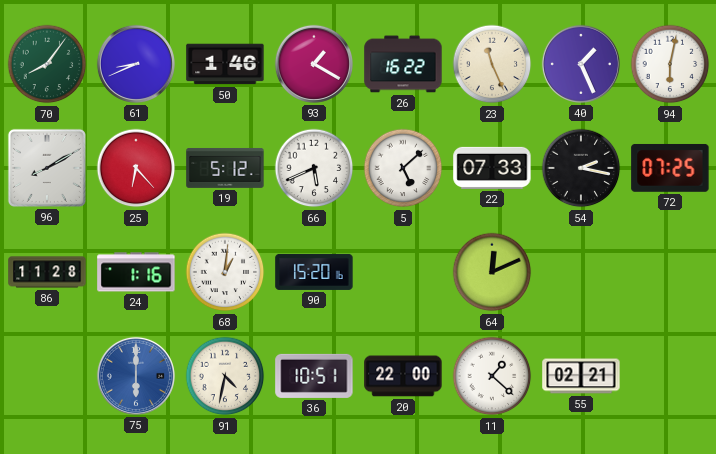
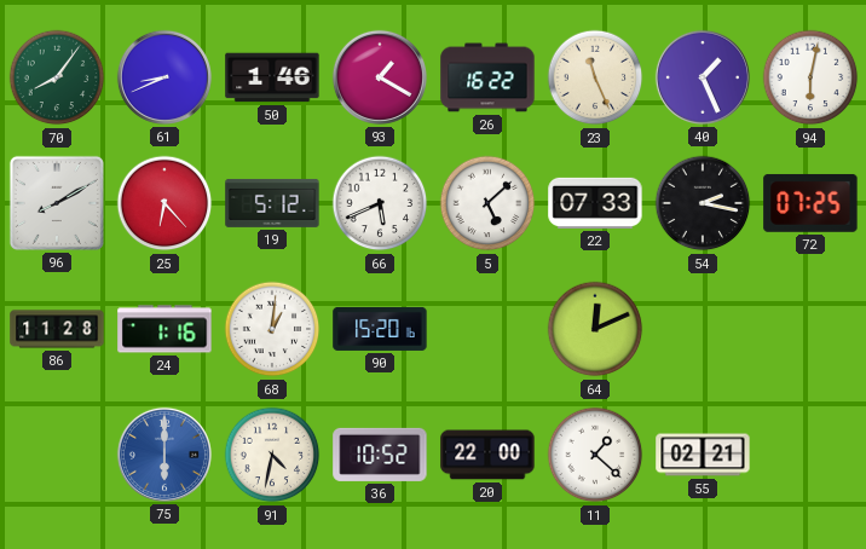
36: 10:51 -> 10:52 (380, 455)
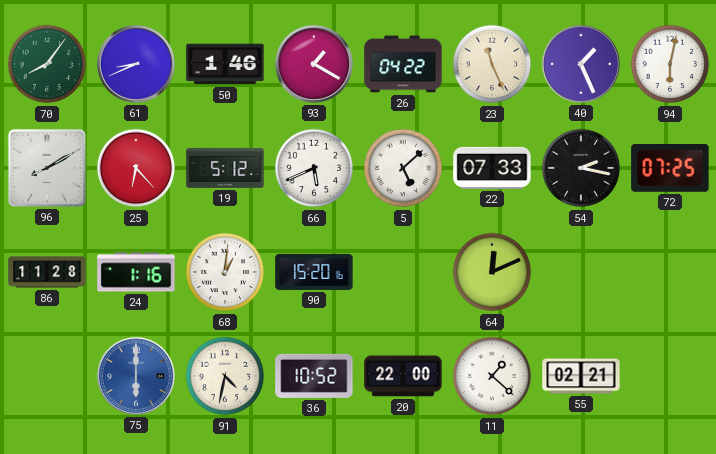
26: 16:22 -> 04:22 (403, 64)
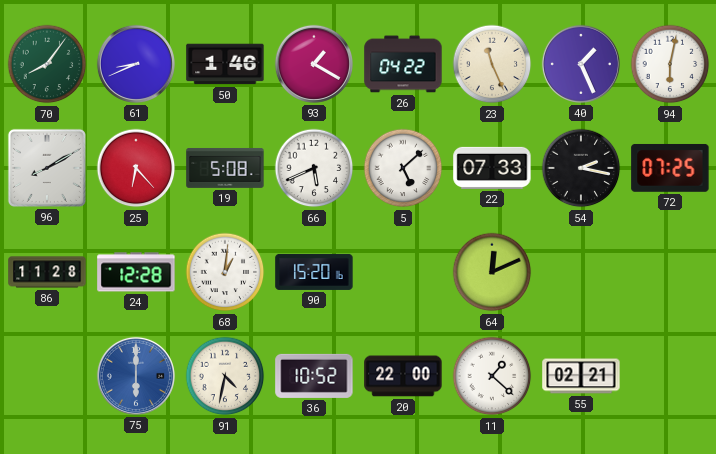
19: 5:12 -> 5:08 (225, 168)
24: 1:16 -> 12:28 (136, 272)
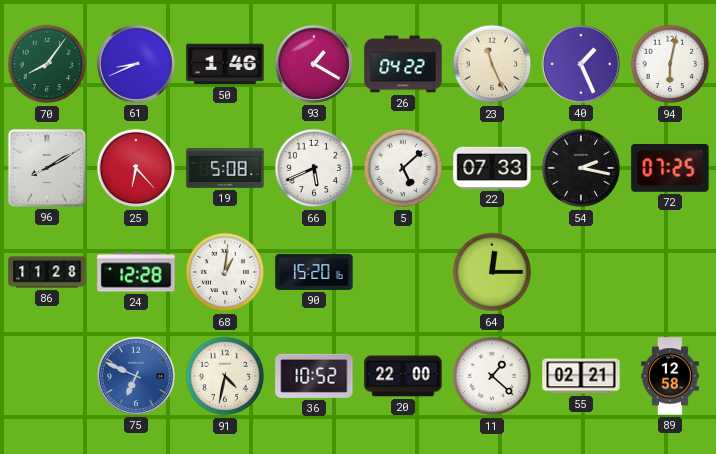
64: 12:11 -> 12:15 (492, 272)
75: 6:00 -> 6:49 (136, 376)
89: none -> 12:58 (670, 376)
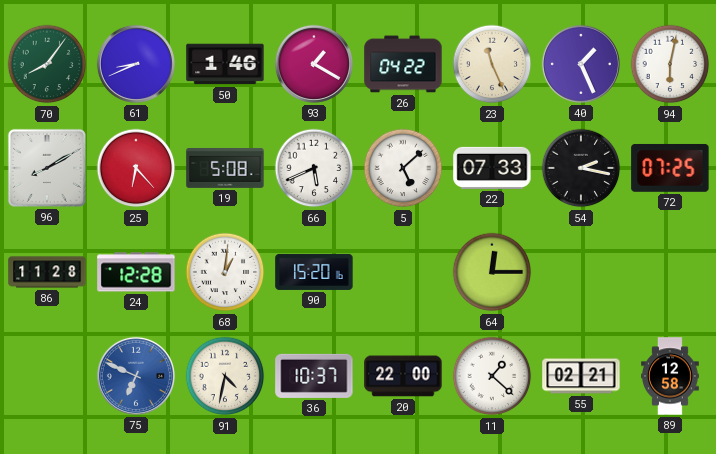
36: 10:52 -> 10:37 (314, 376)
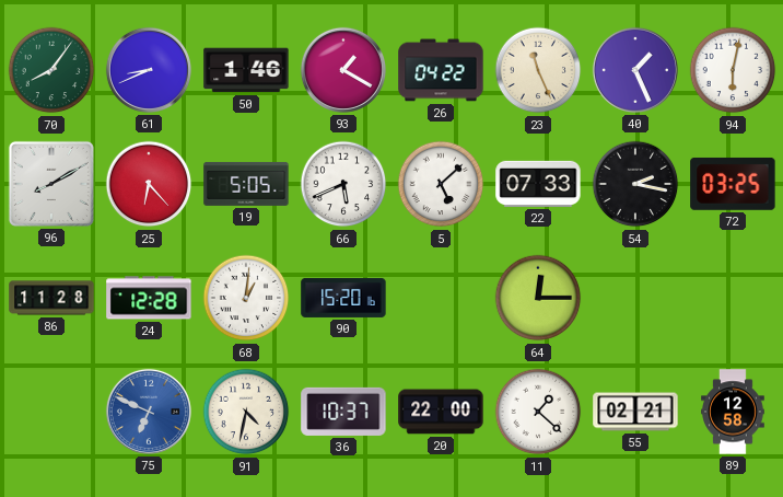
19: 5:08 -> 5:05 (246, 184)
72: 07:25 -> 03:25 (733, 184)
